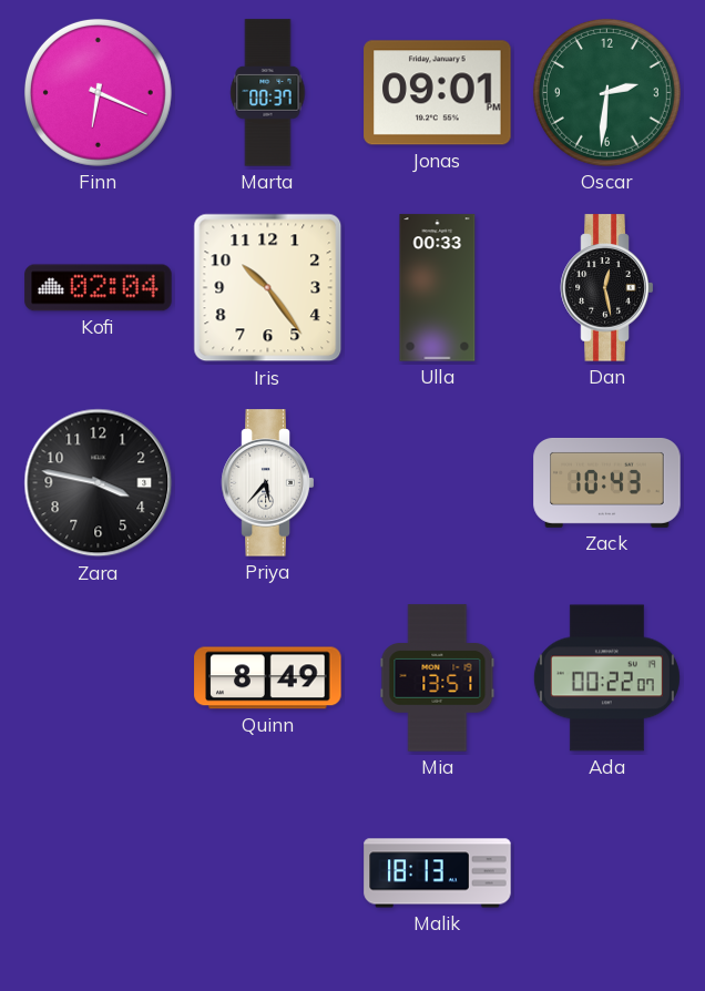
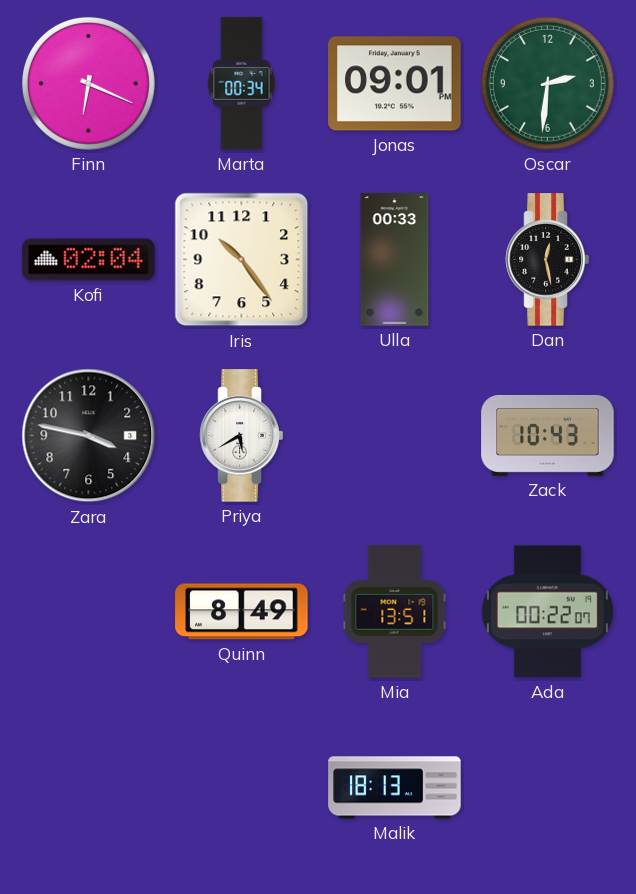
Marta: 00:37 -> 00:34 (242, 84)
Priya: 5:37 -> 5:40 (242, 436)
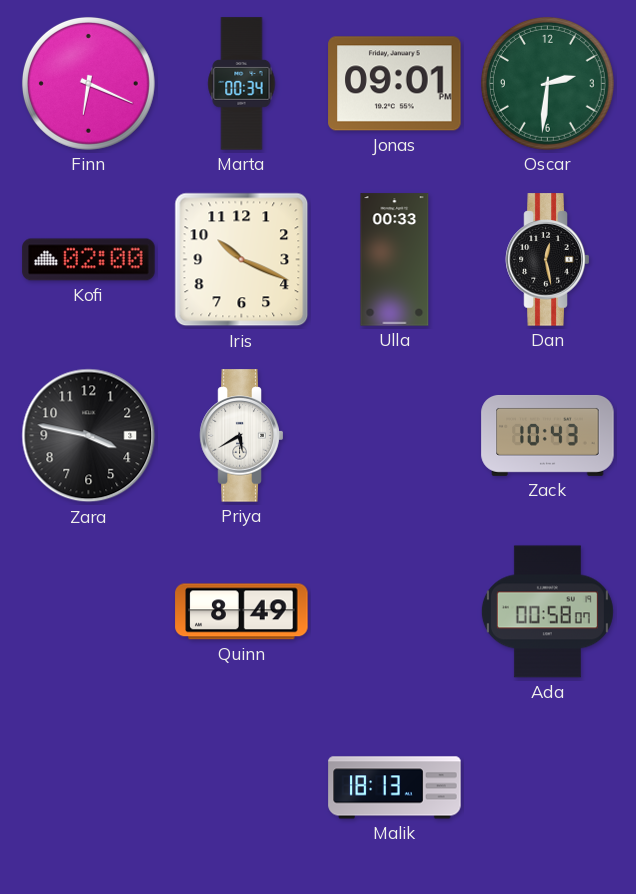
Kofi: 02:04 -> 02:00 (89, 260)
Iris: 10:24 -> 10:19 (242, 260)
Mia: 13:51 -> none (395, 612)
Ada: 00:22 -> 00:58 (547, 612)
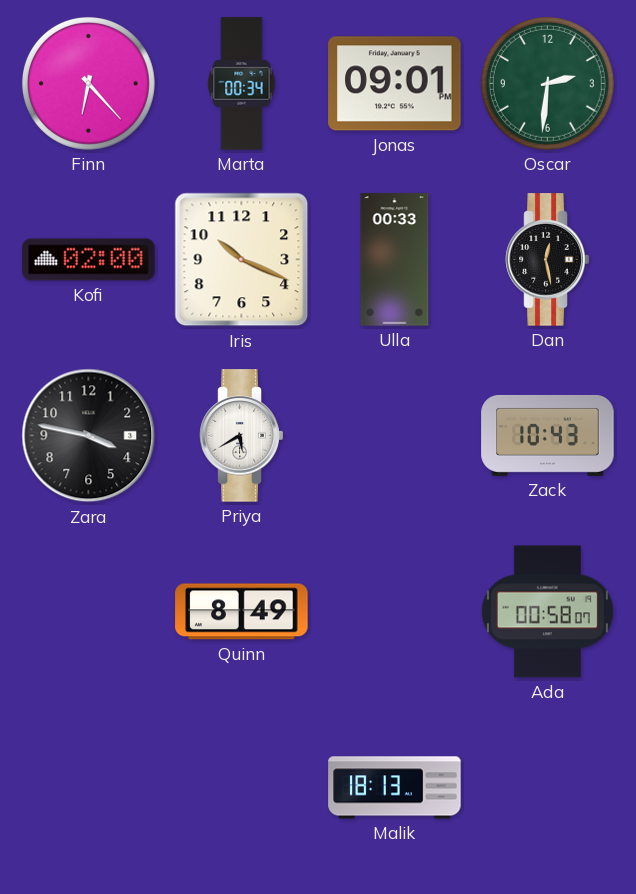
Finn: 6:19 -> 6:23 (88, 83)
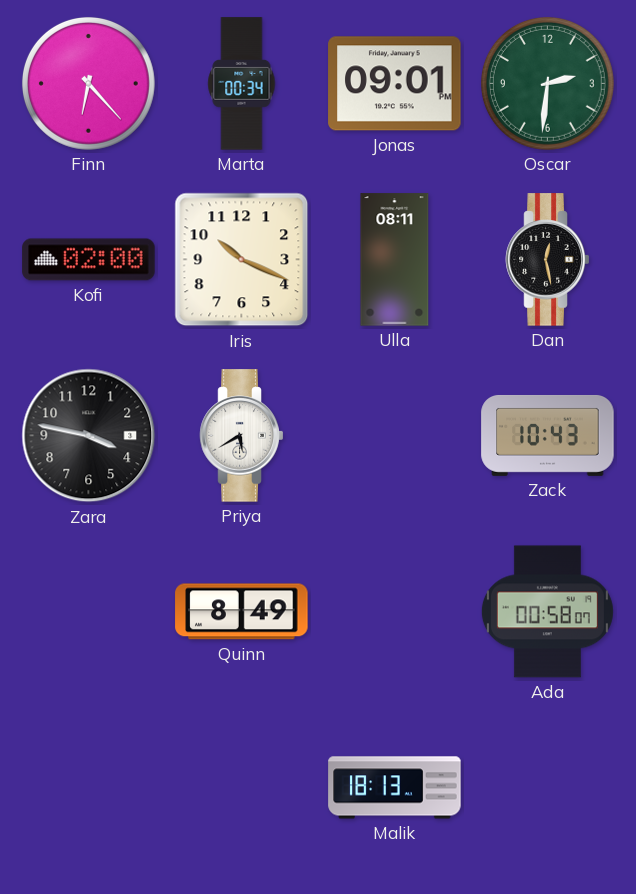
Ulla: 00:33 -> 08:11 (395, 260)
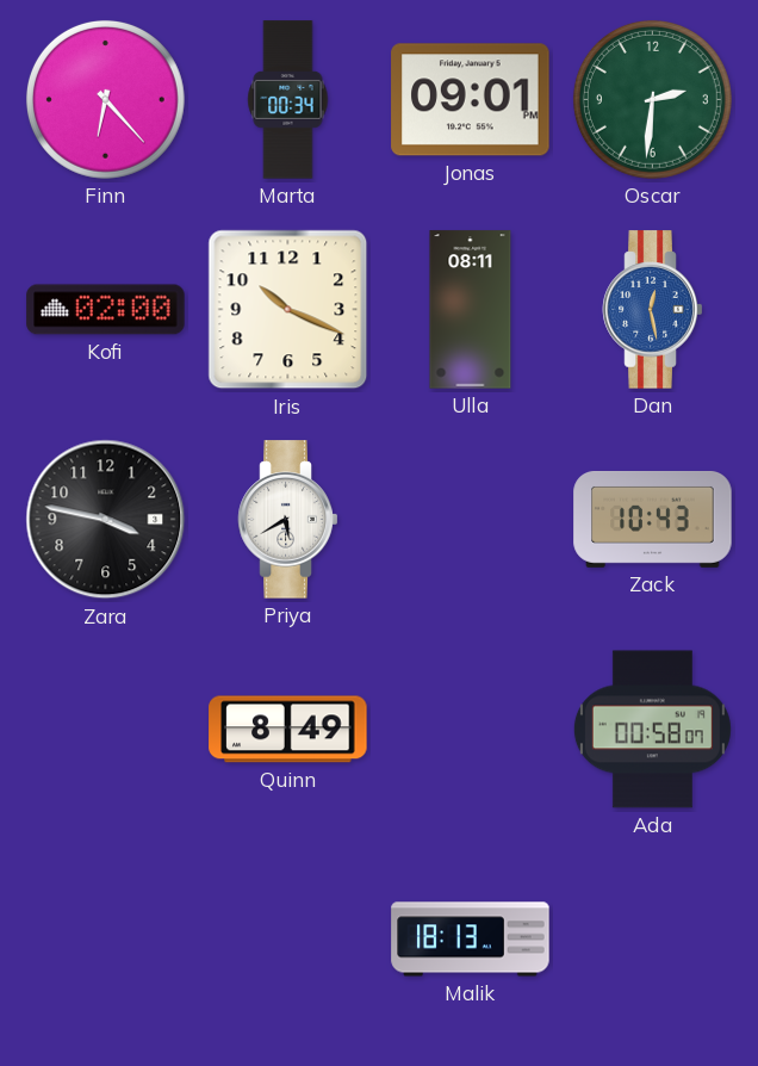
Dan dial: black -> blue (653, 310)
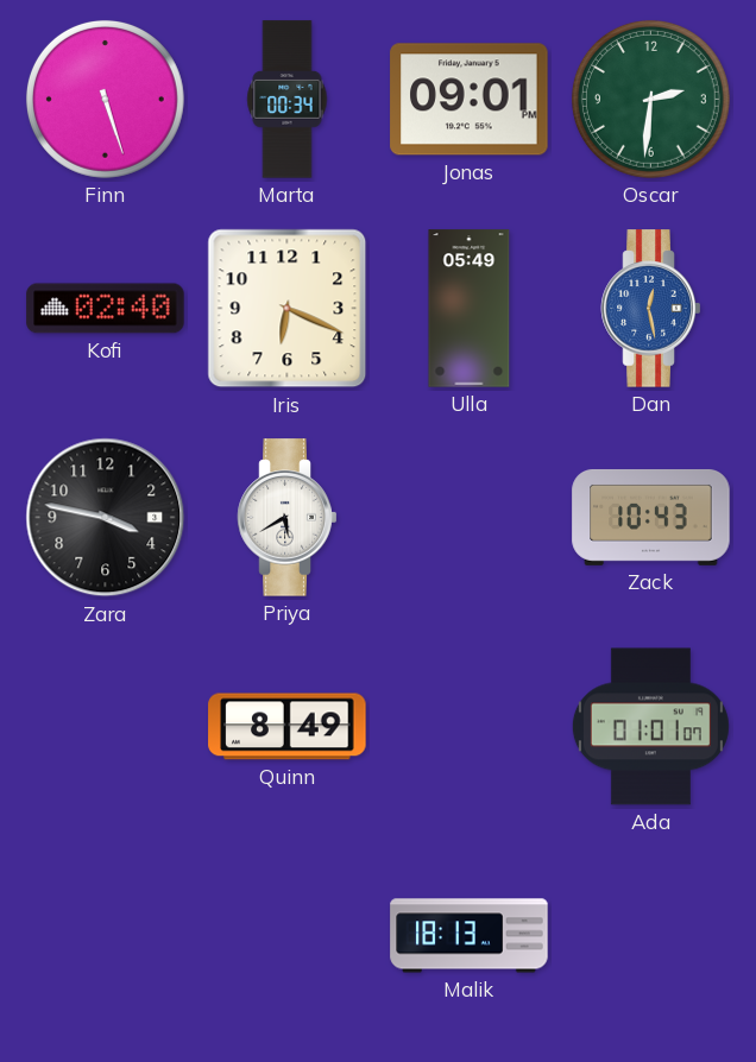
Finn: 6:23 -> 5:27 (105, 99)
Kofi: 02:00 -> 02:40 (106, 309)
Iris: 10:19 -> 6:19 (288, 309)
Ulla: 08:11 -> 05:49 (470, 309)
Ada: 00:58 -> 01:01 (650, 727)
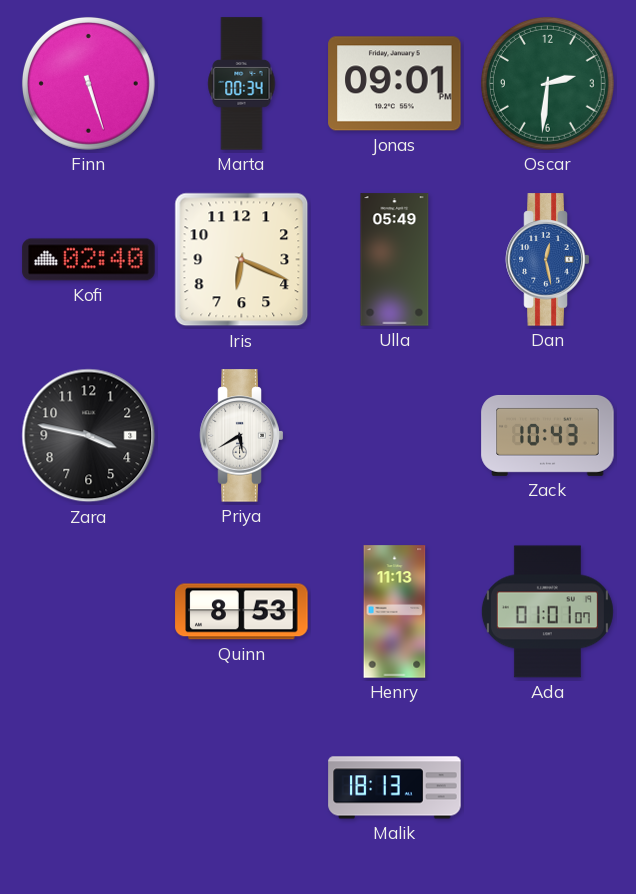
Quinn: 8:49 -> 8:53 (242, 612)
Henry: none -> 11:13 (395, 612)
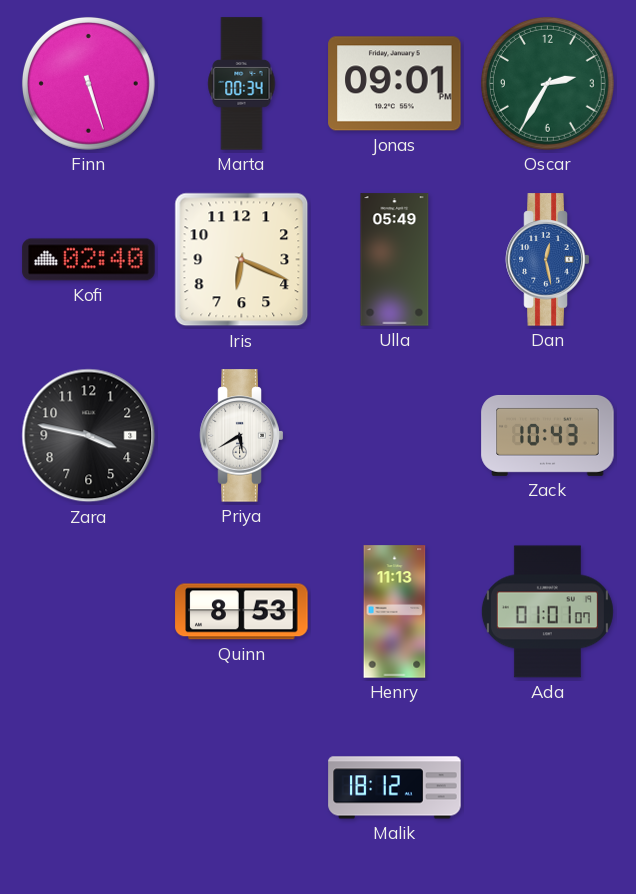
Oscar: 2:31 -> 2:35 (547, 83)
Malik: 18:13 -> 18:12 (395, 788)
